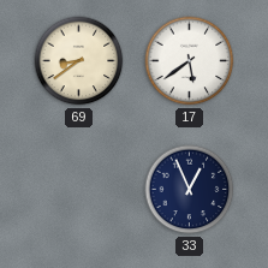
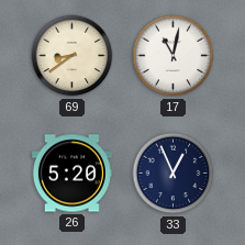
17: 5:39 -> 11:02 (174, 56)
26: none -> 5:20 (71, 174)
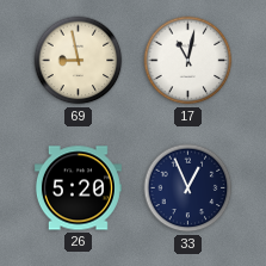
69: 8:39 -> 8:58 (79, 61)
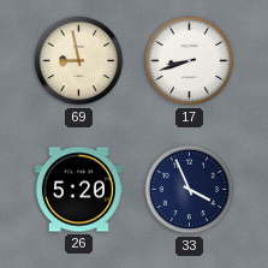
17: 11:02 -> 8:42 (190, 61)
33: 12:56 -> 3:56 (190, 190)
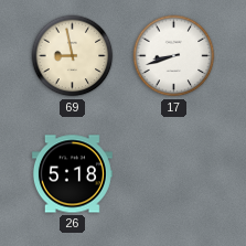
26: 5:20 -> 5:18 (72, 174)
33: 3:56 -> none (190, 190)
